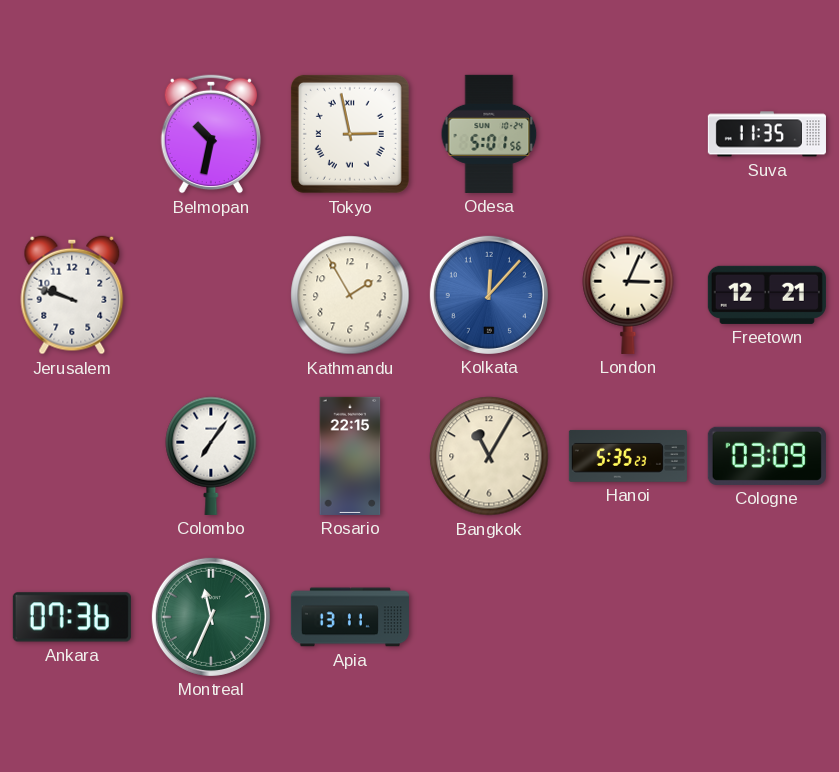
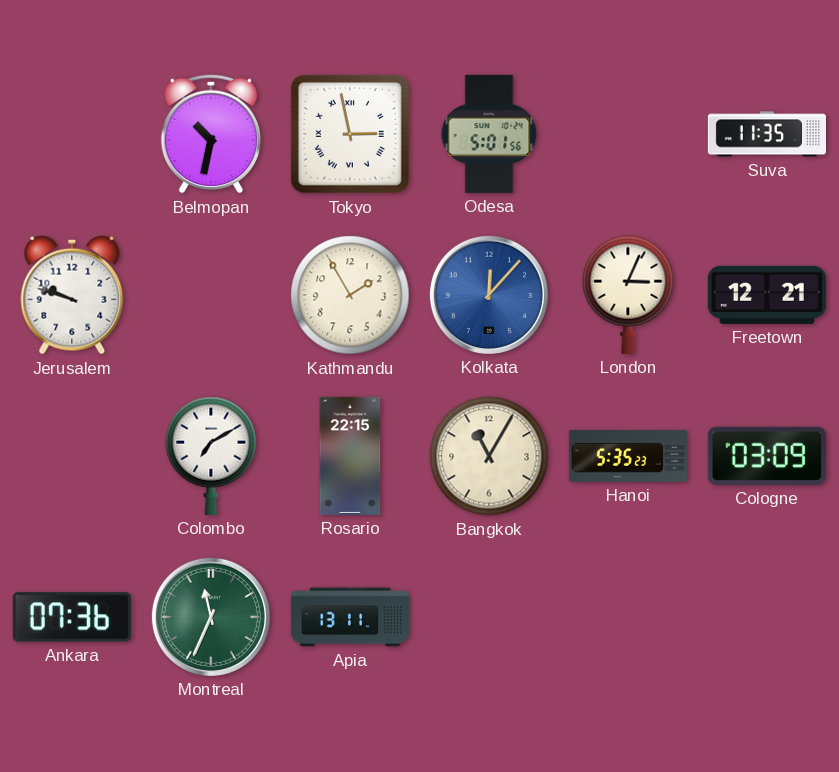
Colombo: 7:06 -> 7:10 (211, 456)
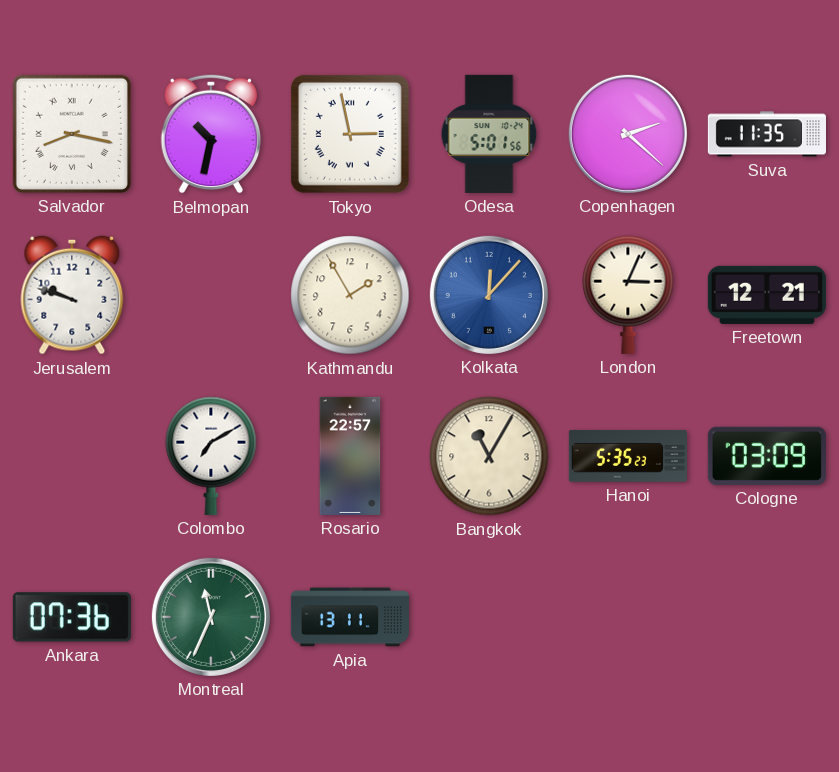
Salvador: none -> 8:17 (72, 134)
Copenhagen: none -> 2:22 (628, 134)
Rosario: 22:15 -> 22:57 (350, 456)
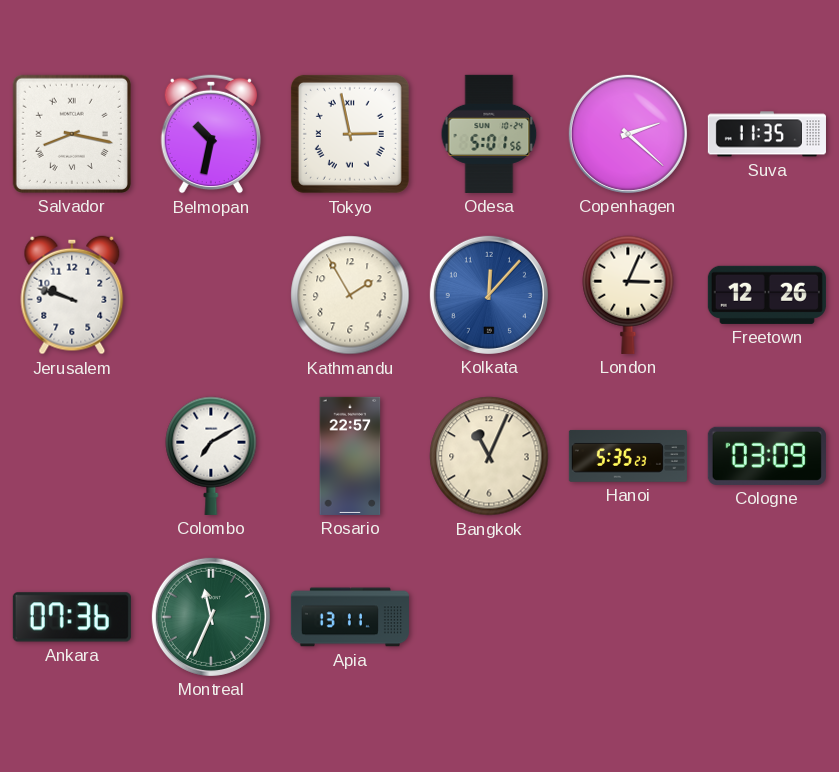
Freetown: 12:21 -> 12:26 (767, 295)
Bangkok: 11:05 -> 11:04 (489, 456)
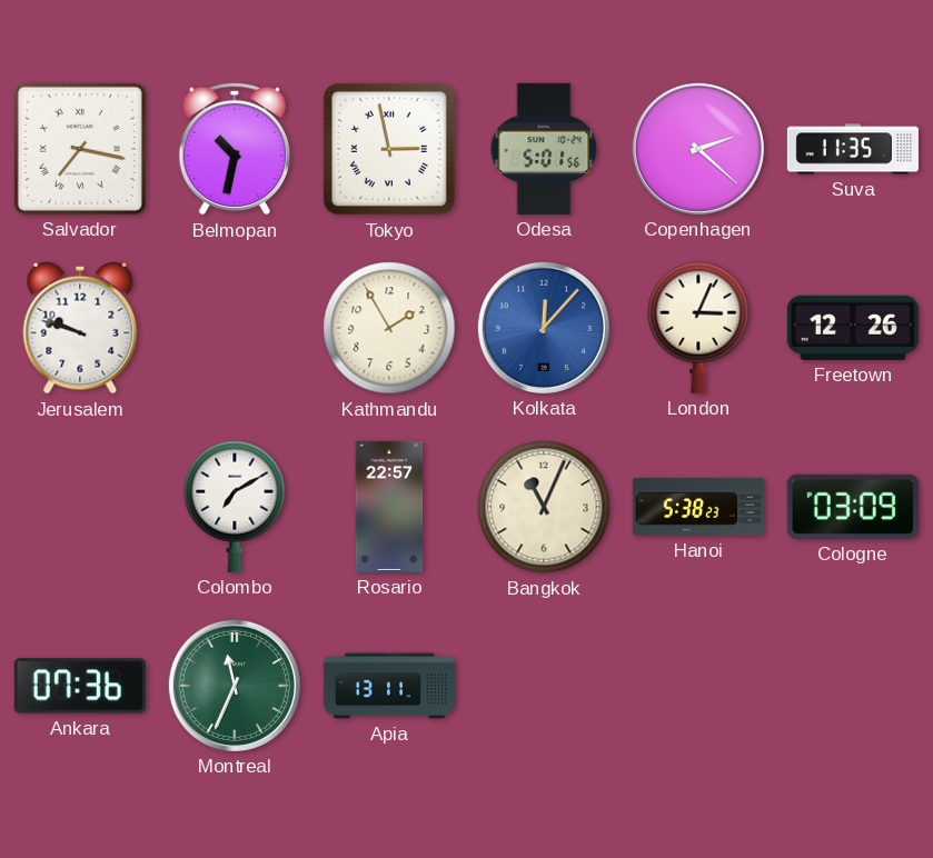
Salvador: 8:17 -> 7:17 (80, 149)
Hanoi: 5:35 -> 5:38 (698, 507)
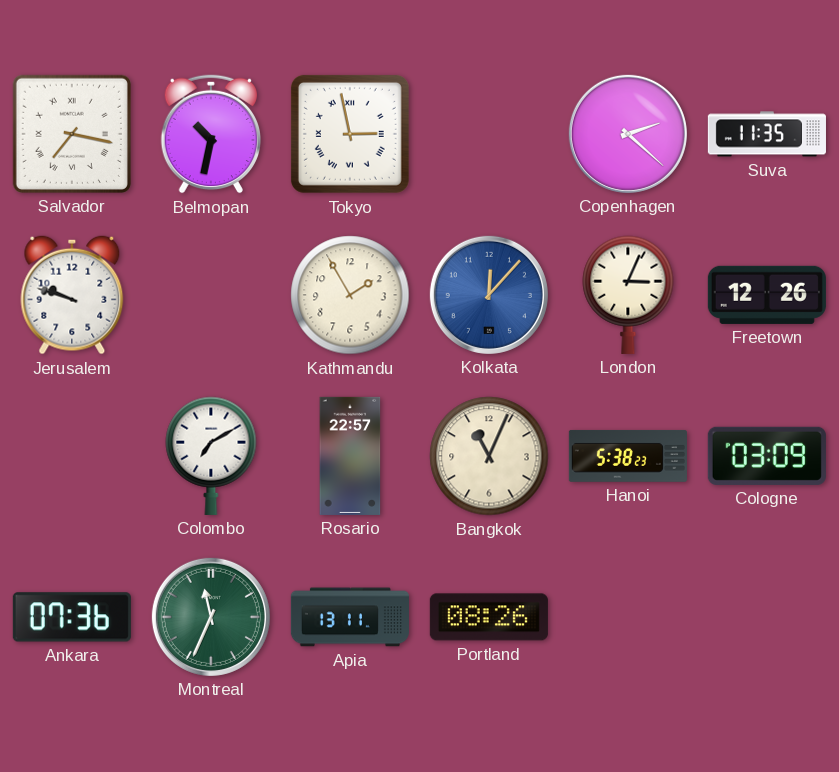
Odesa: 5:01 -> none (544, 149)
Portland: none -> 08:26 (489, 617)
